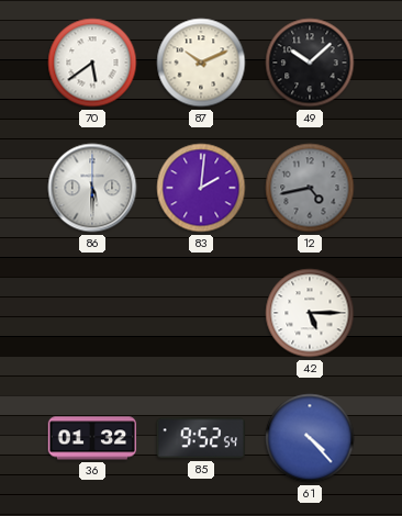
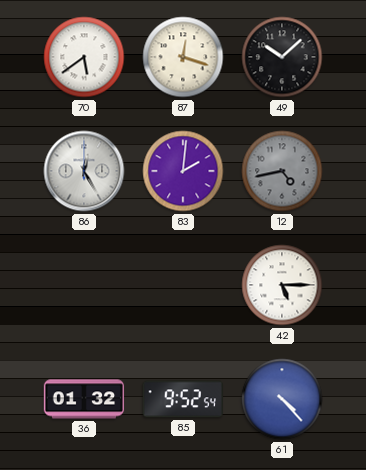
87: 10:11 -> 12:18 (183, 57)
86: 5:30 -> 12:25 (84, 171)
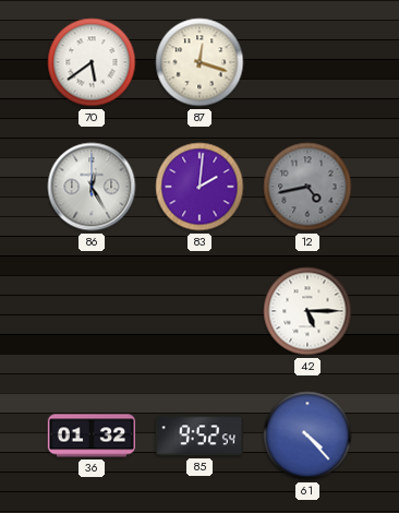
49: 10:08 -> none (282, 57)
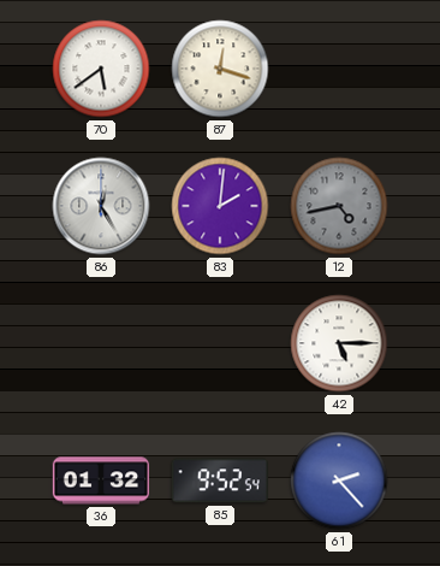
61: 4:23 -> 2:23 (339, 480)
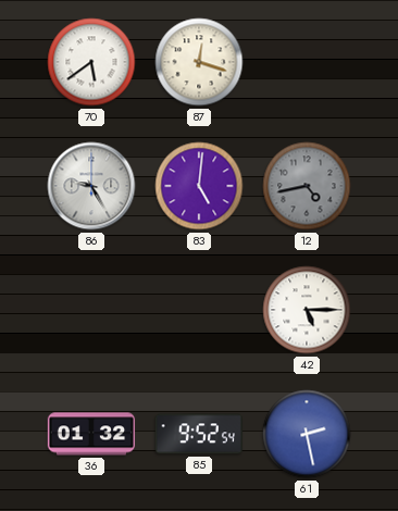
86: 12:25 -> 9:25 (91, 186)
83: 2:01 -> 5:01 (199, 186)
61: 2:23 -> 2:28 (307, 434)
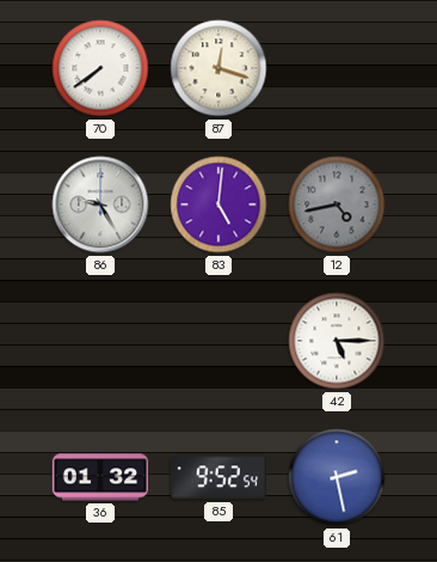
70: 5:39 -> 7:39 (100, 68)
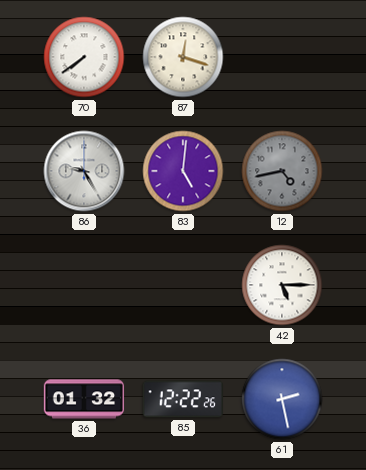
85: 9:52 -> 12:22 (183, 399)
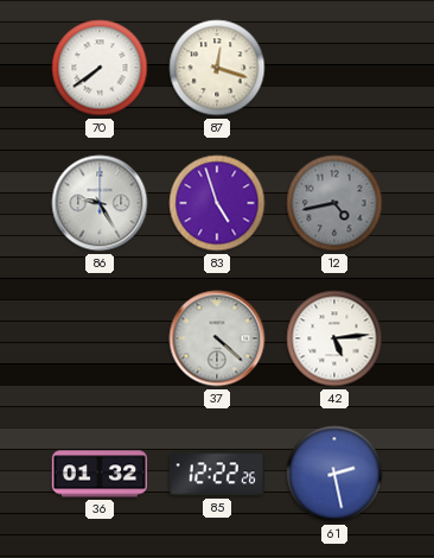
83: 5:01 -> 4:57 (217, 203)
37: none -> 4:22 (217, 338)
42: 5:15 -> 5:14 (334, 338)
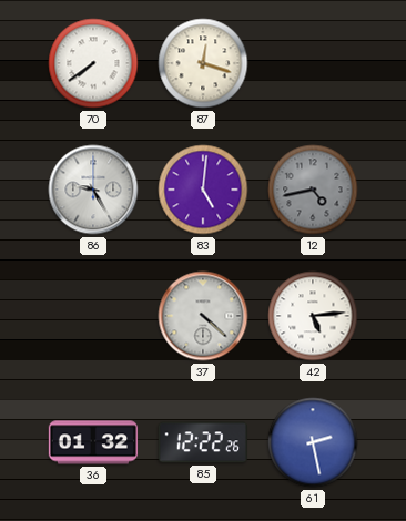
83: 4:57 -> 5:01 (203, 190)
